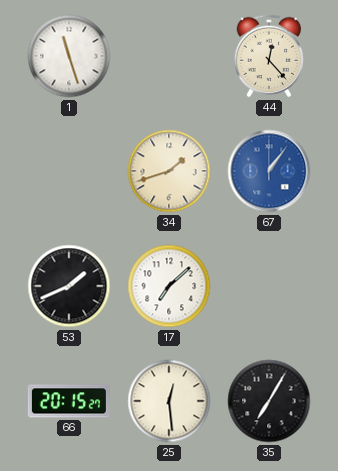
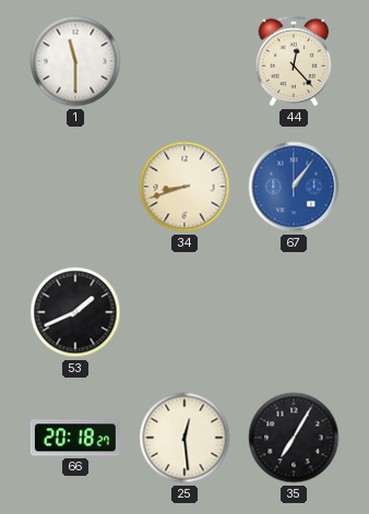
1: 11:27 -> 11:30 (75, 61)
34: 1:42 -> 8:42 (184, 187)
17: 7:08 -> none (169, 286)
66: 20:15 -> 20:18 (75, 438)
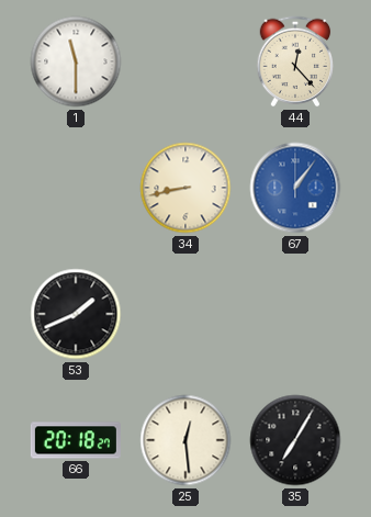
34: 8:42 -> 8:43 (185, 188)
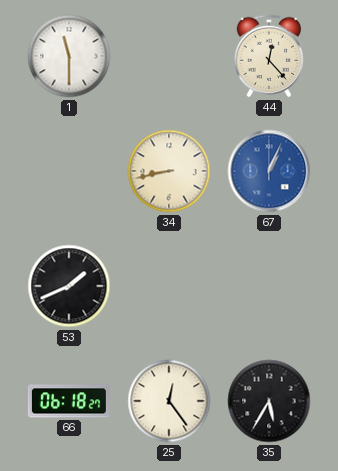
67: 1:06 -> 1:04 (269, 171)
66: 20:18 -> 06:18 (69, 401)
25: 12:29 -> 12:24 (169, 401)
35: 7:05 -> 5:35 (269, 401)
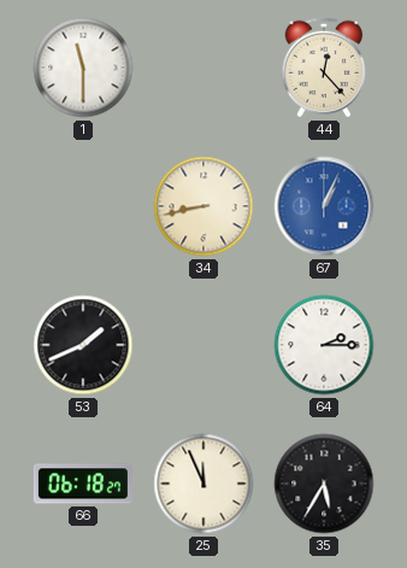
64: none -> 2:15 (324, 345)
25: 12:24 -> 11:56 (203, 484)
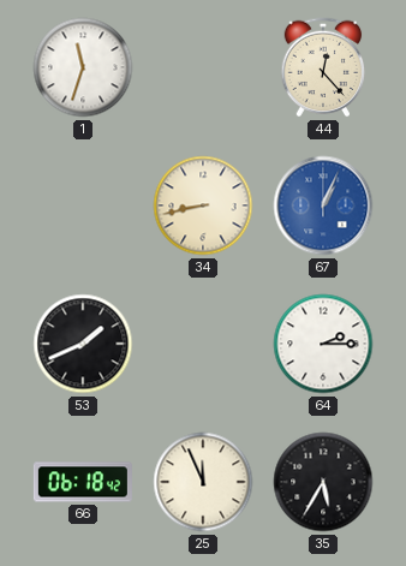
1: 11:30 -> 11:33 (83, 67)
66: 06:18:27 -> 06:18:42 (83, 482)
